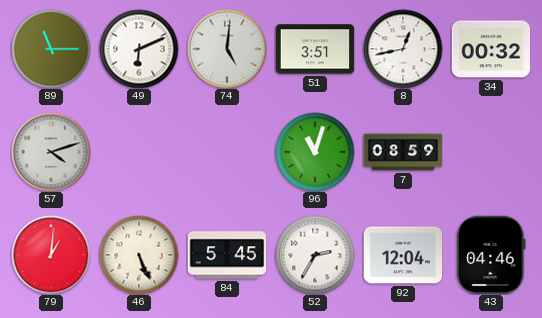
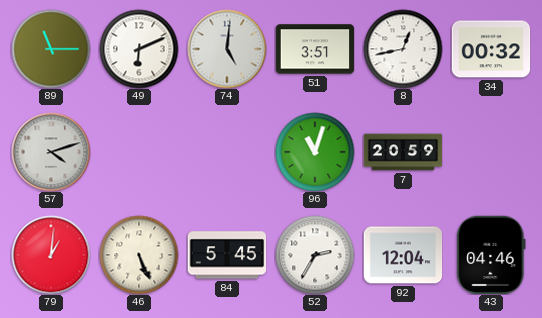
7: 08:59 -> 20:59 (403, 152)
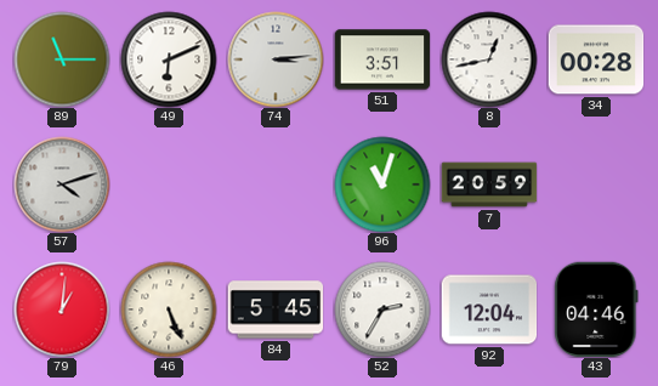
74: 5:01 -> 3:14 (276, 59)
34: 00:32 -> 00:28 (596, 59)
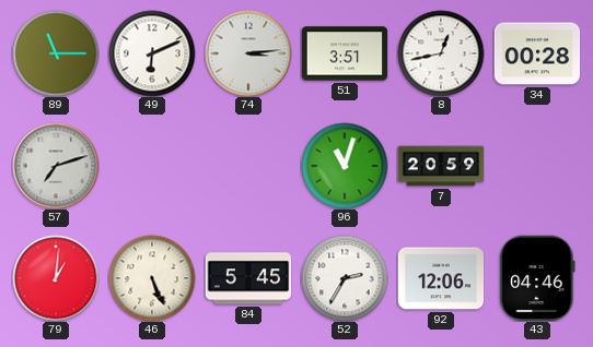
57: 4:12 -> 7:12 (56, 166)
92: 12:04 -> 12:06 (441, 278)
